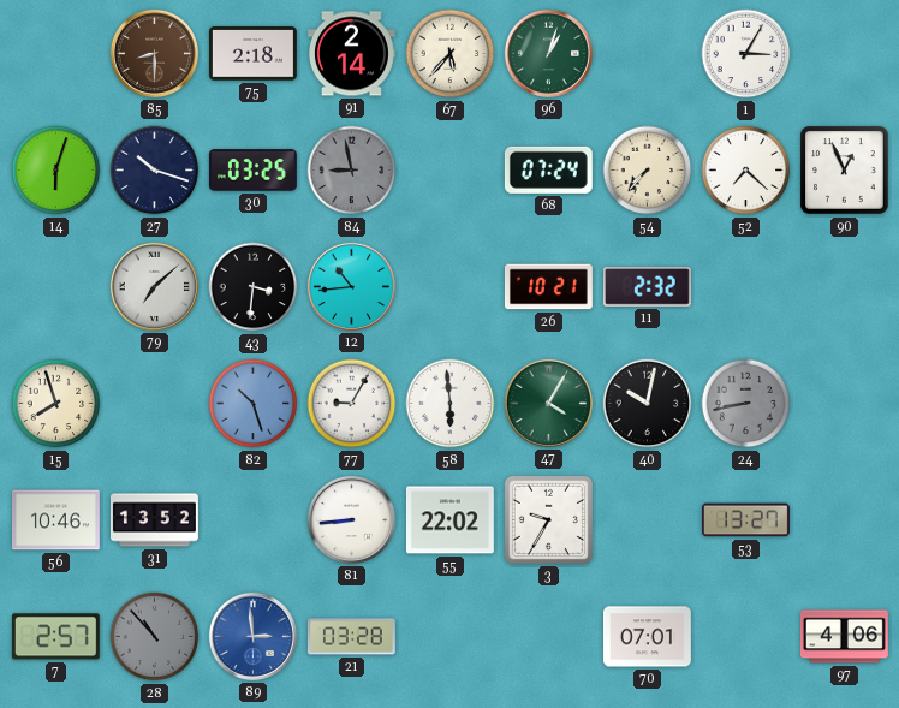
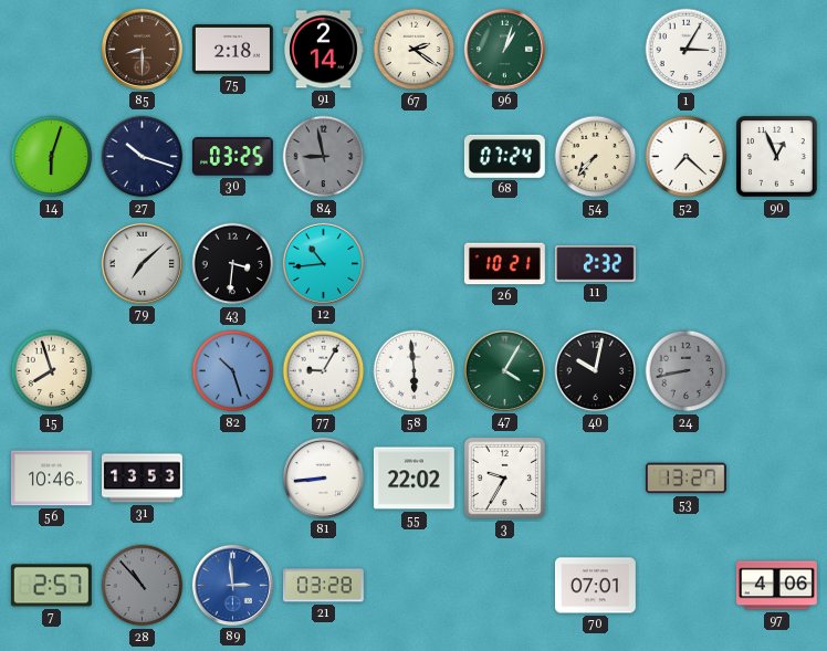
67: 5:37 -> 2:21 (415, 50)
31: 13:52 -> 13:53 (143, 479)
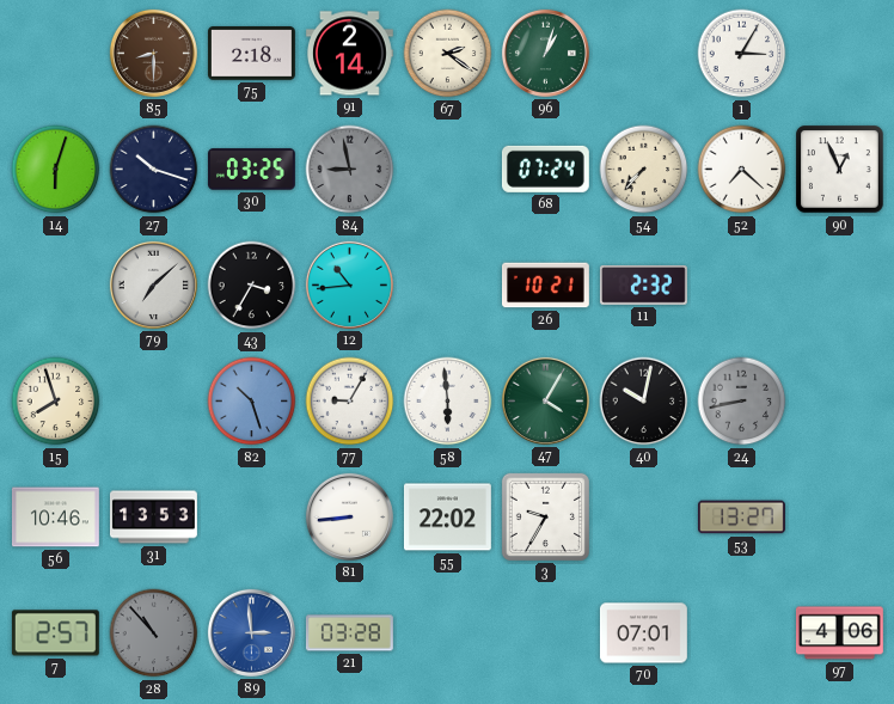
43: 3:31 -> 3:35 (252, 286)
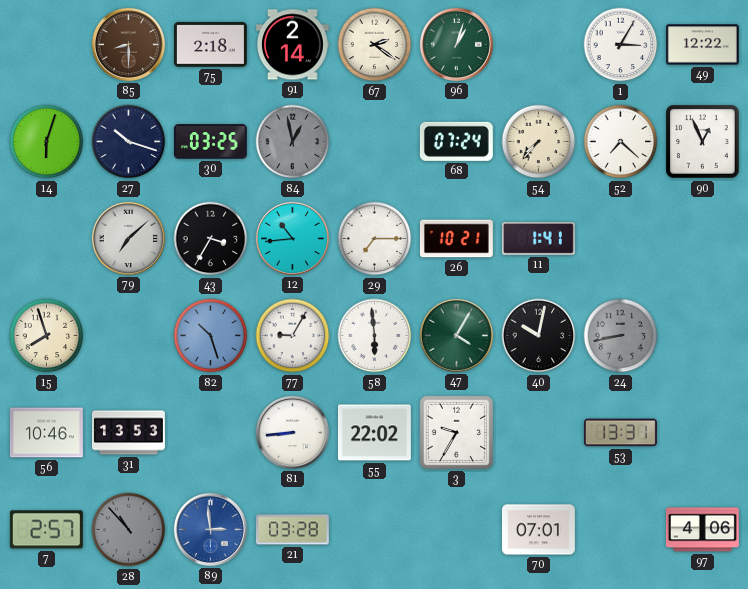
49: none -> 12:22 (702, 45)
84: 8:58 -> 12:58 (293, 142)
29: none -> 7:15 (375, 239)
11: 2:32 -> 1:41 (538, 239)
53: 13:27 -> 13:31 (621, 433)
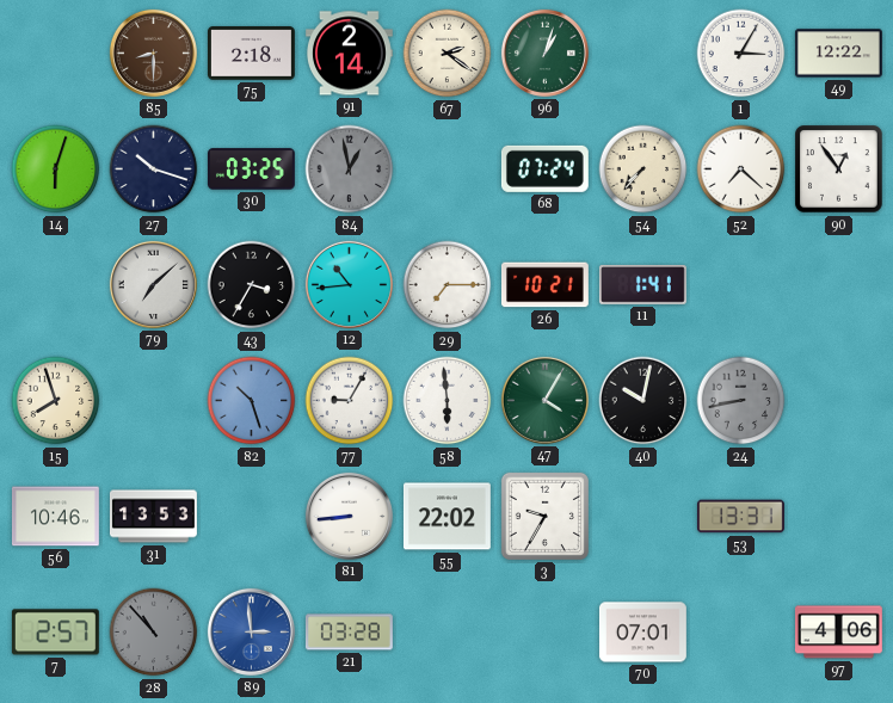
90: 12:56 -> 12:54 (839, 169)
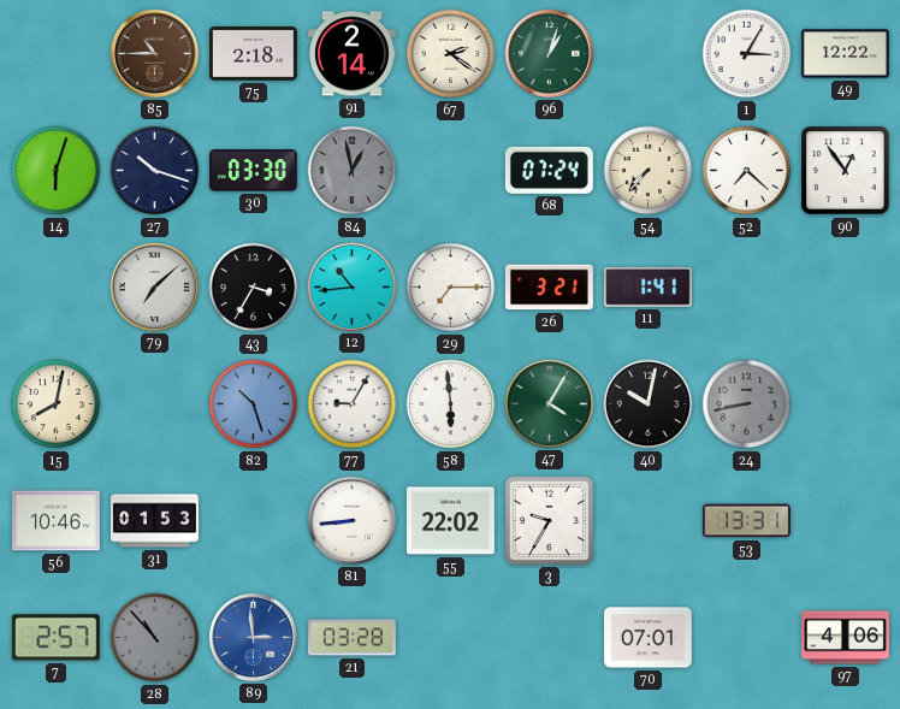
85: 8:30 -> 10:45 (154, 53)
30: 03:25 -> 03:30 (253, 171)
26: 10:21 -> 3:21 (549, 288)
15: 7:57 -> 8:02 (57, 404)
31: 13:53 -> 01:53 (155, 521)
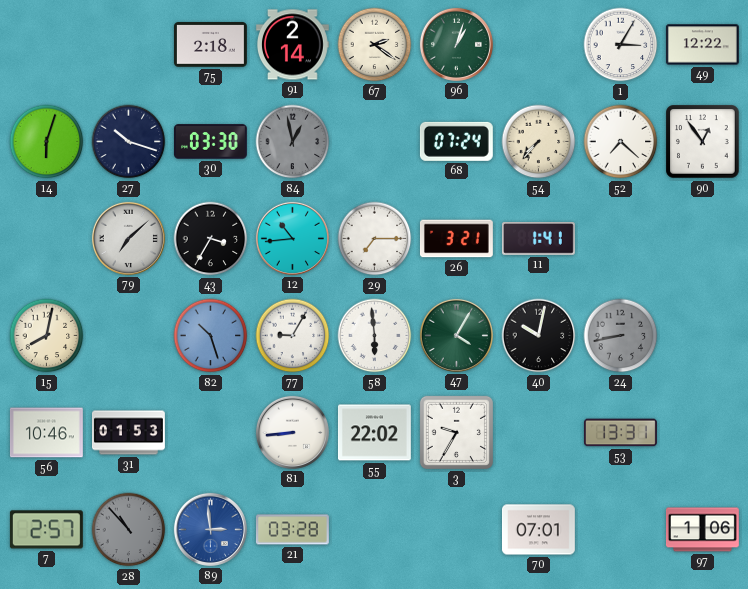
85: 10:45 -> none (154, 53)
97: 4:06 -> 1:06 (702, 530)
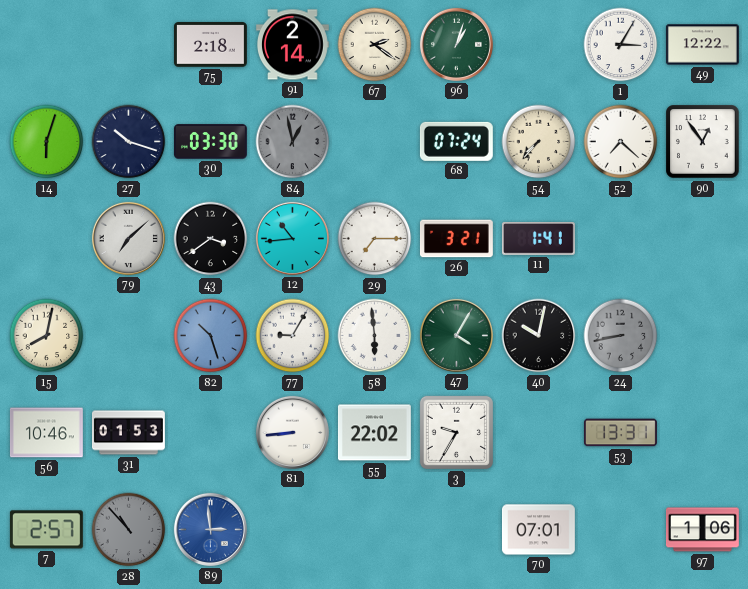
43: 3:35 -> 3:39 (211, 239)
21: 03:28 -> none (292, 530)
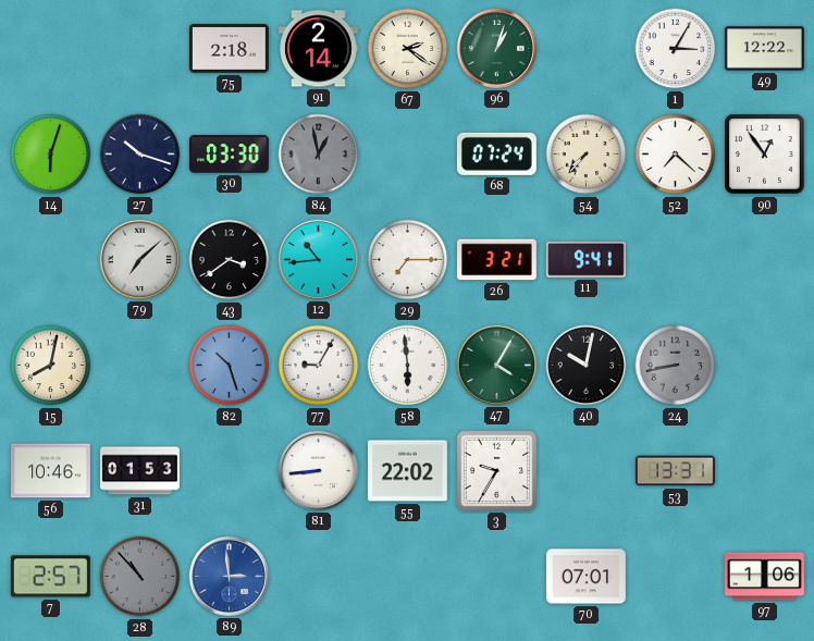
11: 1:41 -> 9:41 (585, 260)
